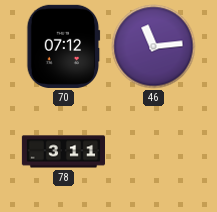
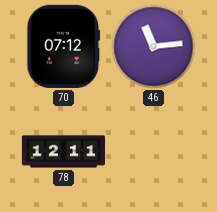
78: 3:11 -> 12:11 (63, 152)
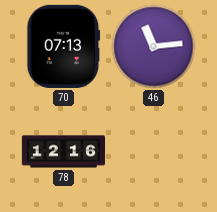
70: 07:12 -> 07:13 (64, 46)
78: 12:11 -> 12:16 (63, 152)
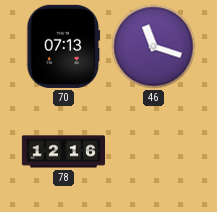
46: 11:14 -> 11:18 (154, 47)
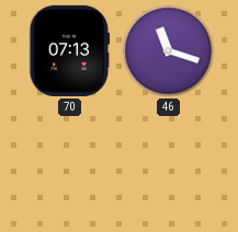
78: 12:16 -> none (63, 152)
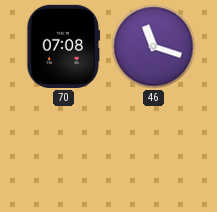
70: 07:13 -> 07:08 (64, 46)
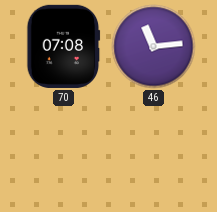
46: 11:18 -> 11:14 (154, 47)
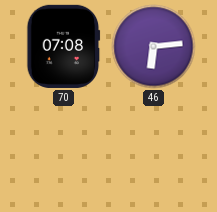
46: 11:14 -> 6:14 (154, 47)
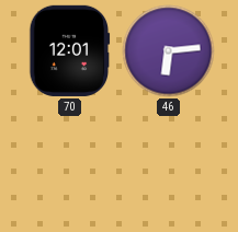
70: 07:08 -> 12:01 (70, 50)
